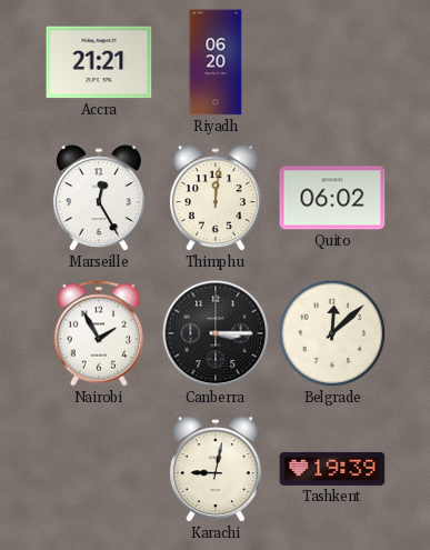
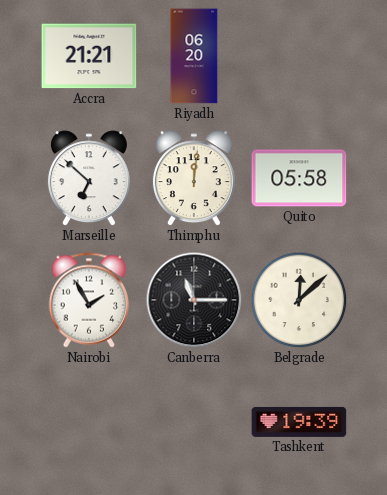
Marseille: 12:25 -> 6:52 (89, 179)
Quito: 06:02 -> 05:58 (299, 178)
Canberra: 3:15 -> 11:15 (194, 300)
Karachi: 9:02 -> none (216, 470)
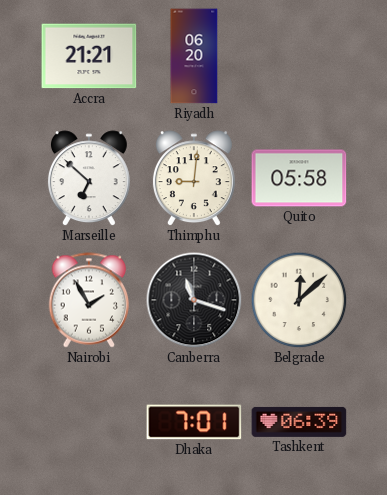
Thimphu: 12:01 -> 9:01 (194, 179)
Canberra: 11:15 -> 11:18 (194, 300)
Dhaka: none -> 7:01 (194, 422)
Tashkent: 19:39 -> 06:39 (299, 422)
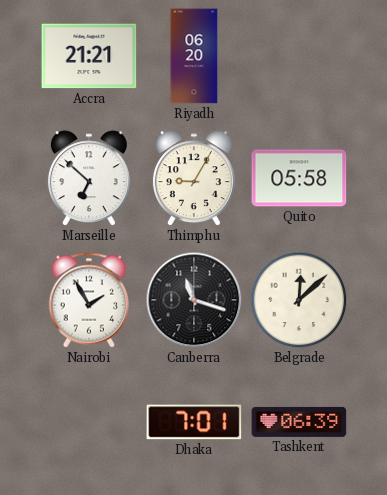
Thimphu: 9:01 -> 9:05 (194, 179)
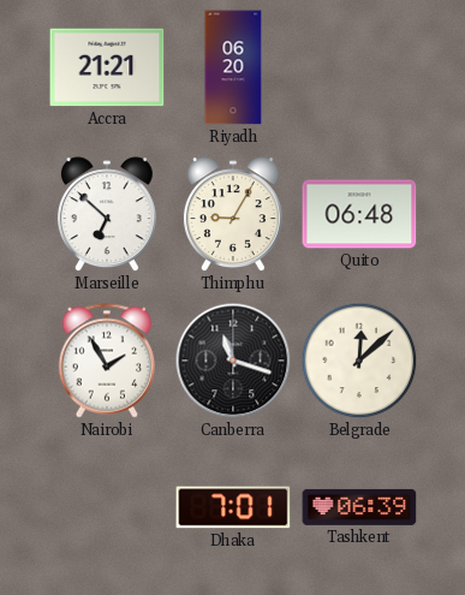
Quito: 05:58 -> 06:48 (359, 214)
